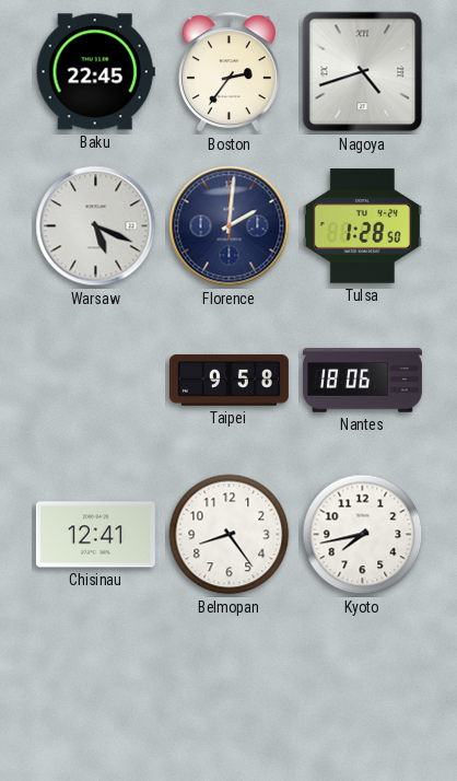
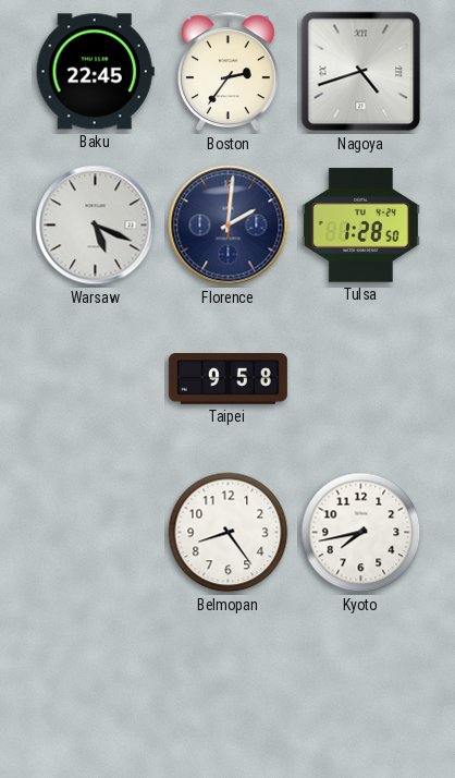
Nantes: 18:06 -> none (362, 381)
Chisinau: 12:41 -> none (95, 535)
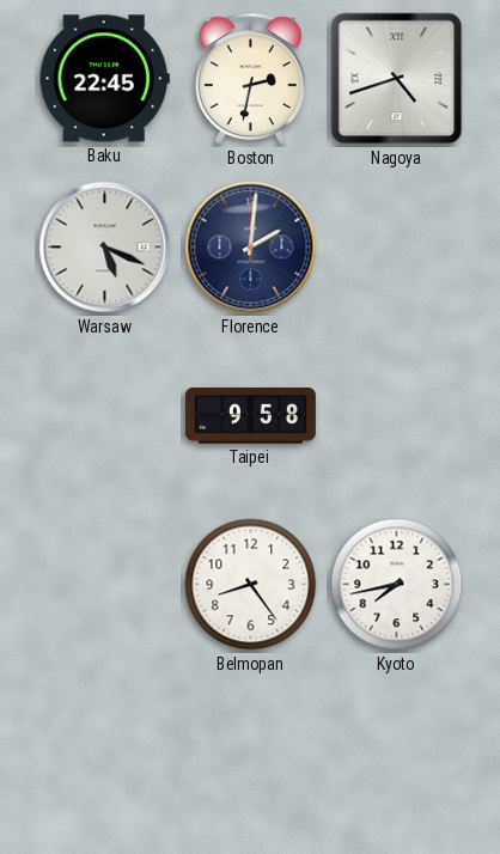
Boston: 2:36 -> 2:32 (250, 79)
Tulsa: 1:28 -> none (360, 226)
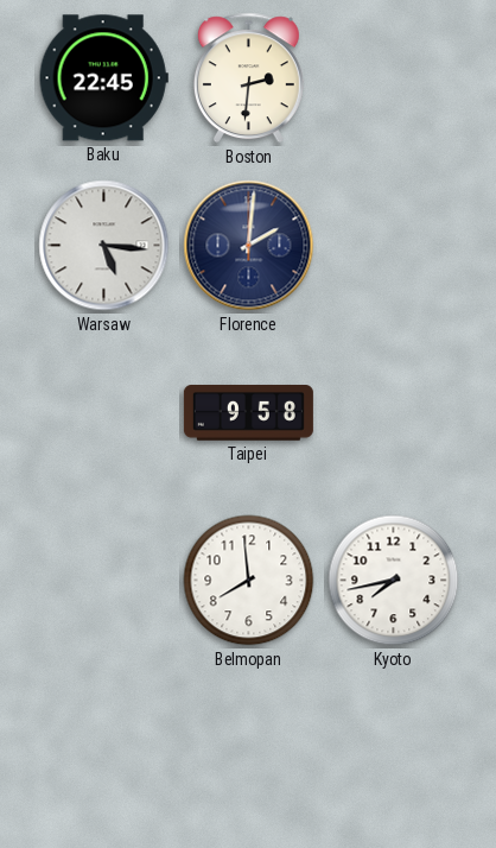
Boston: 2:32 -> 2:31 (248, 78)
Nagoya: 4:42 -> none (397, 79)
Warsaw: 5:19 -> 5:16 (104, 246)
Belmopan: 8:24 -> 7:59 (249, 581)
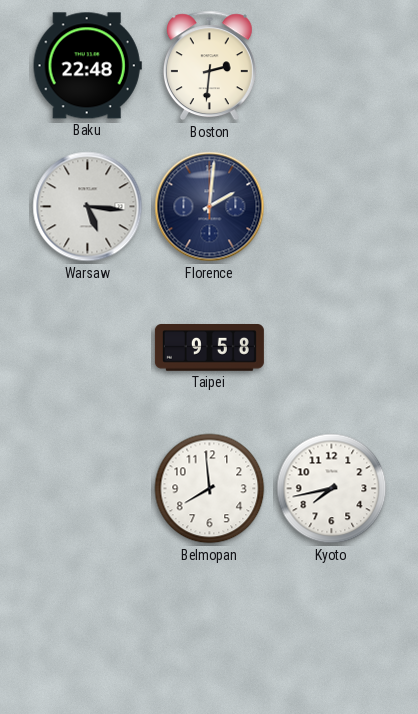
Baku: 22:45 -> 22:48 (87, 66)
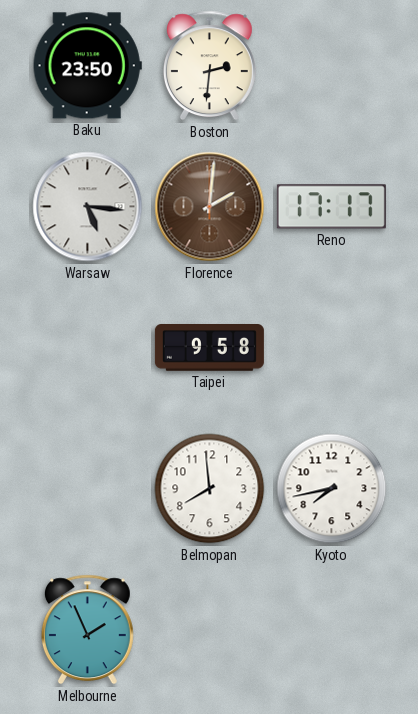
Baku: 22:48 -> 23:50 (87, 66)
Florence dial: navy -> brown (210, 207)
Reno: none -> 17:17 (331, 207)
Melbourne: none -> 1:56 (87, 630)
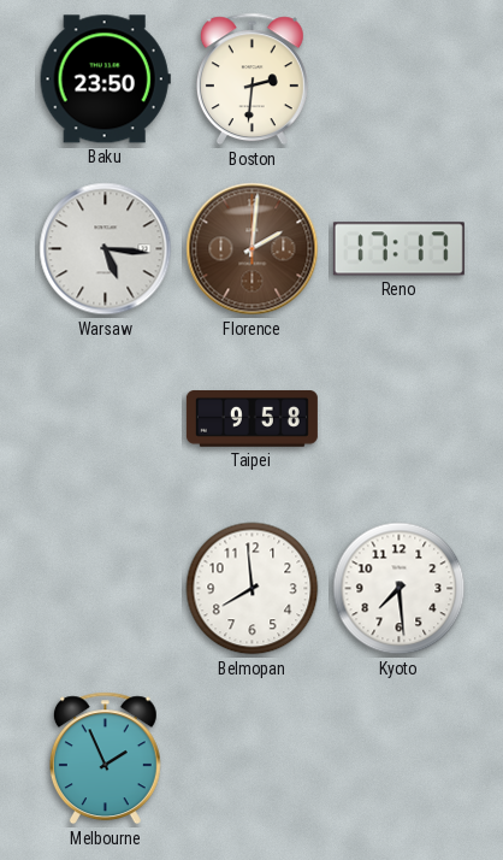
Kyoto: 7:43 -> 7:29 (400, 589)
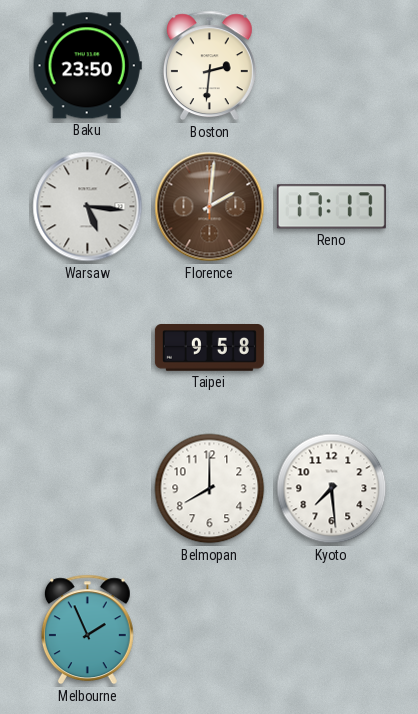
Belmopan: 7:59 -> 8:00 (210, 489)
